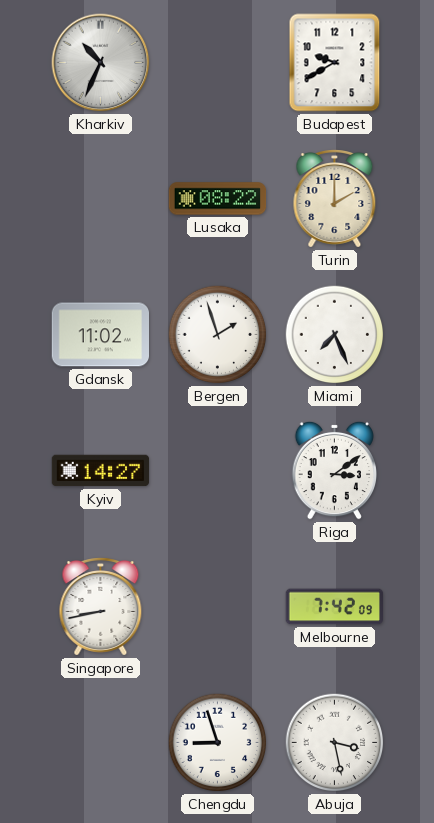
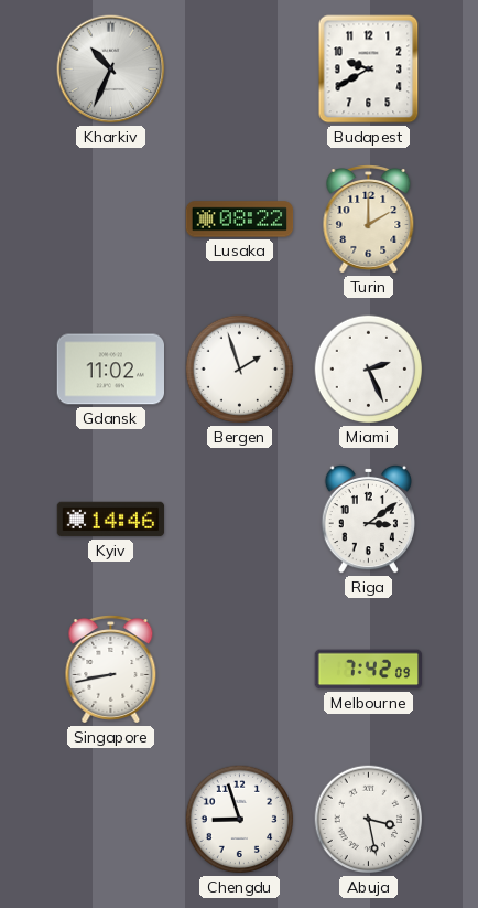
Miami: 7:26 -> 2:26 (369, 370)
Kyiv: 14:27 -> 14:46 (111, 520)
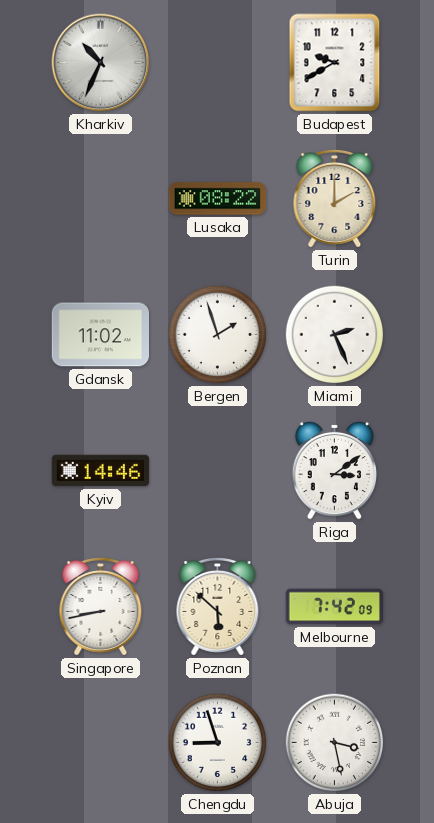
Poznan: none -> 5:52 (218, 607)
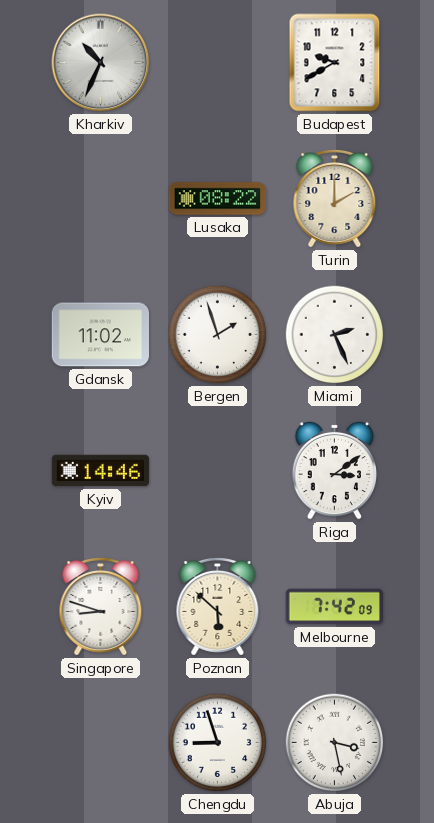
Singapore: 8:43 -> 8:48 (101, 607)
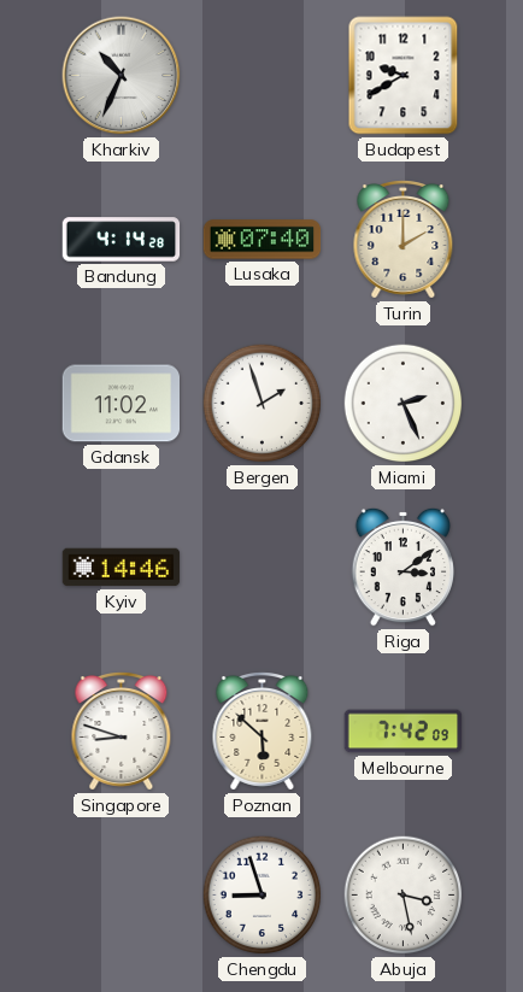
Bandung: none -> 4:14 (122, 240)
Lusaka: 08:22 -> 07:40 (263, 240)
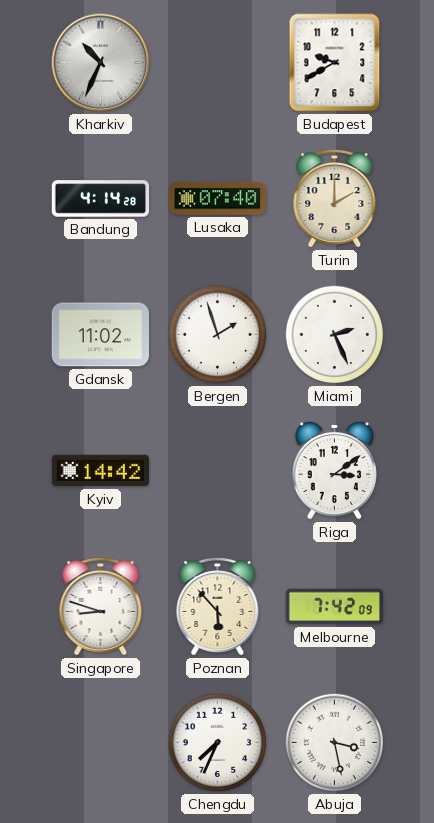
Kyiv: 14:46 -> 14:42 (101, 471)
Poznan: 5:52 -> 5:53 (218, 607)
Chengdu: 8:57 -> 7:34 (218, 743)
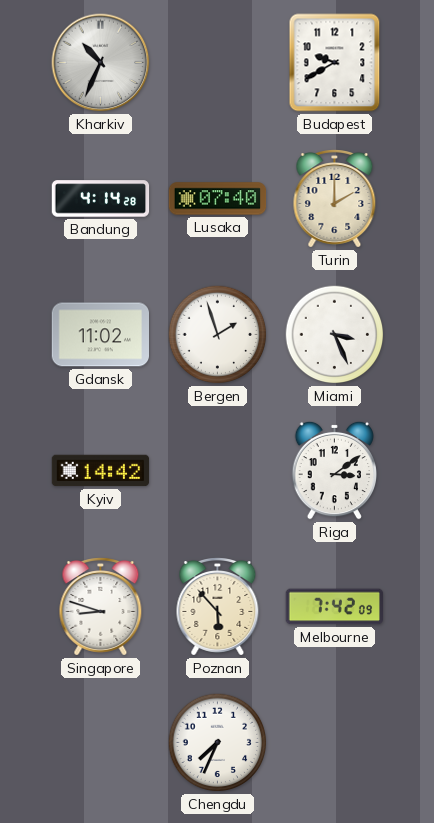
Miami: 2:26 -> 3:26 (335, 335)
Abuja: 3:28 -> none (335, 743)
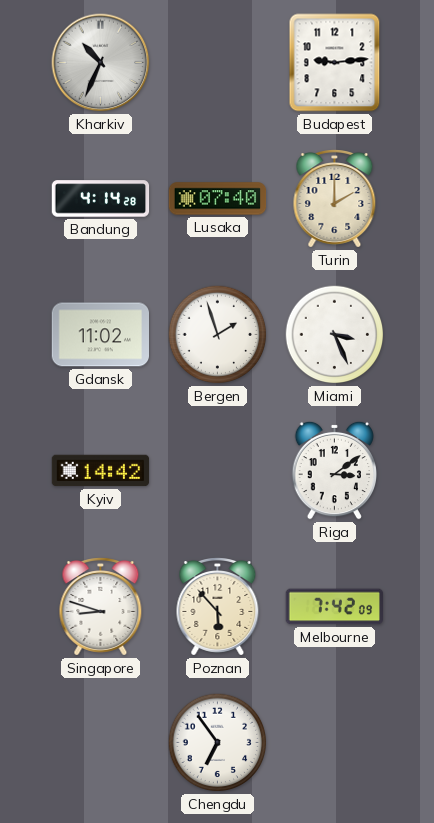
Budapest: 9:40 -> 9:14 (335, 63)
Chengdu: 7:34 -> 6:54 (218, 743)
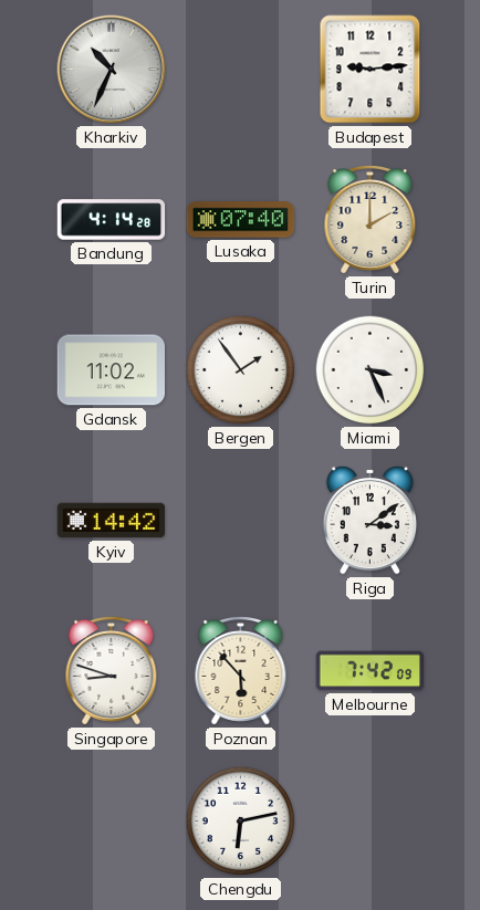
Bergen: 1:57 -> 1:54 (241, 370)
Chengdu: 6:54 -> 6:13 (241, 822)
